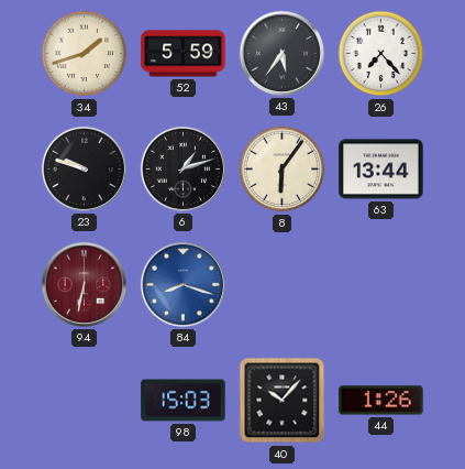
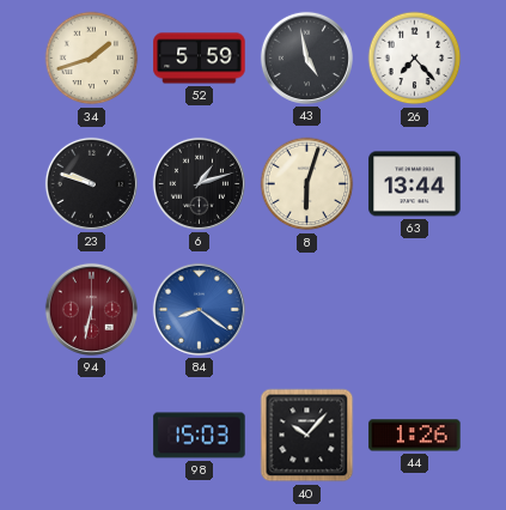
43: 5:36 -> 4:58 (306, 57)
8: 6:06 -> 6:03 (307, 184)
84: 8:18 -> 8:21 (199, 309)
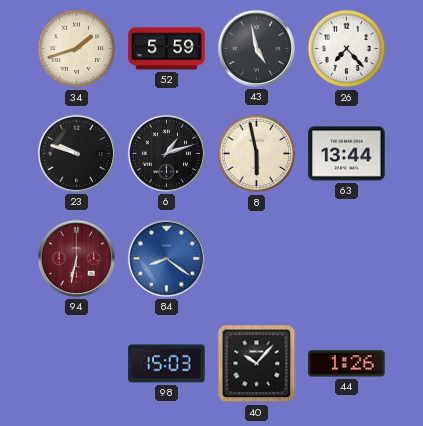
8: 6:03 -> 5:58 (257, 154)
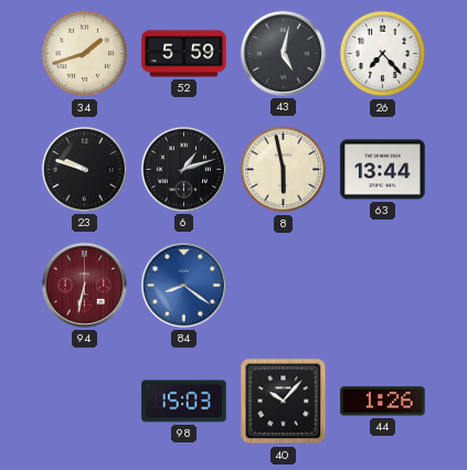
43: 4:58 -> 5:02 (283, 53)
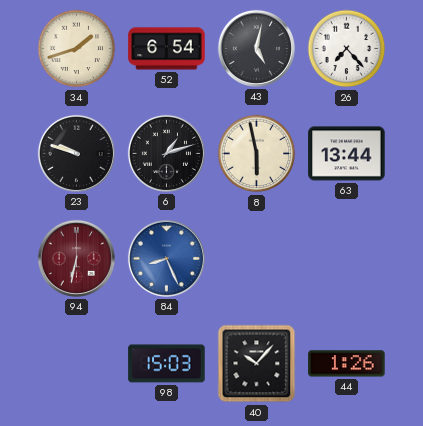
52: 5:59 -> 6:54 (167, 49)
84: 8:21 -> 8:26 (166, 258)
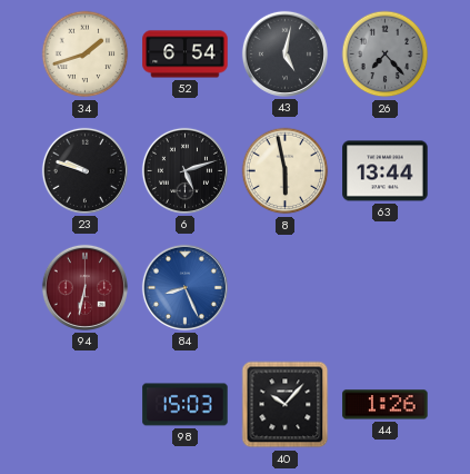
26 dial: white -> grey (386, 55)
6: 1:12 -> 5:12 (184, 170)
